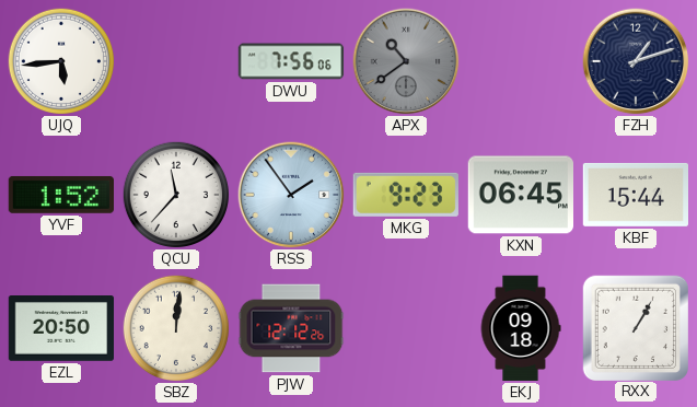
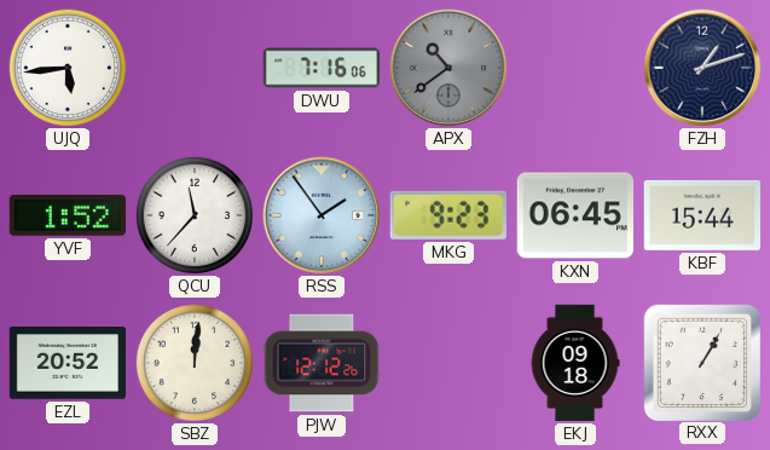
DWU: 7:56 -> 7:16 (322, 68)
EZL: 20:50 -> 20:52 (66, 364)
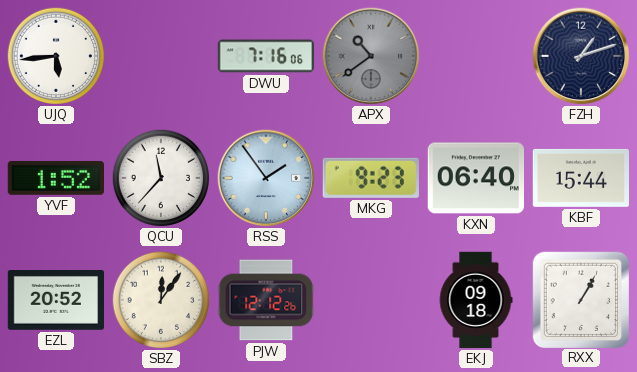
KXN: 06:45 -> 06:40 (475, 178)
SBZ: 12:01 -> 12:06 (160, 299)
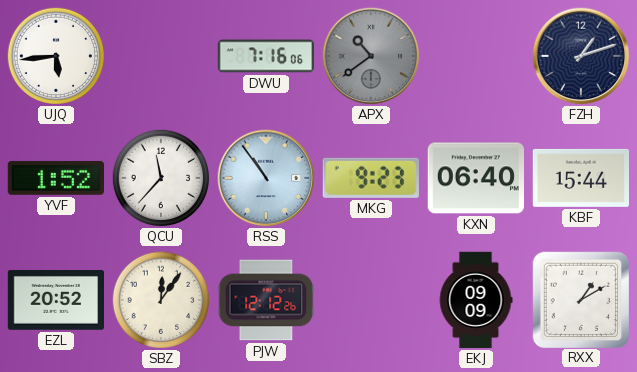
RSS: 1:54 -> 10:54 (266, 178)
EKJ: 09:18 -> 09:09 (476, 300)
RXX: 1:05 -> 1:10 (580, 299)
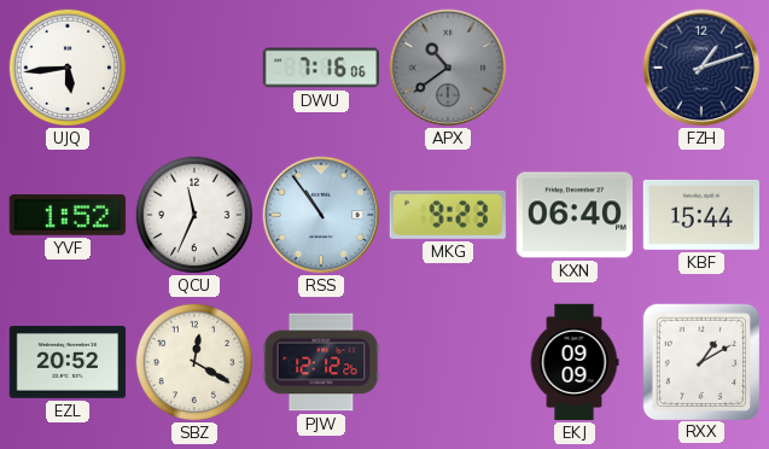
QCU: 11:37 -> 11:34 (193, 214)
SBZ: 12:06 -> 12:20 (193, 361)
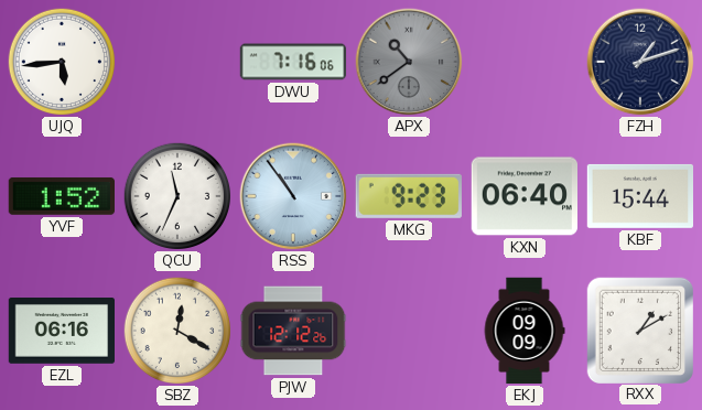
EZL: 20:52 -> 06:16 (61, 332)
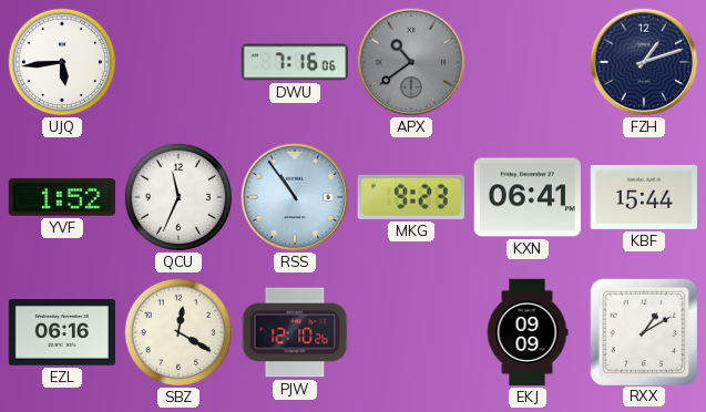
KXN: 06:40 -> 06:41 (526, 197)
PJW: 12:12 -> 12:10 (295, 332)
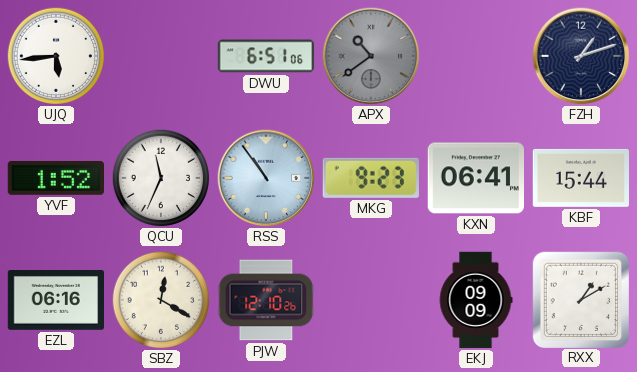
DWU: 7:16 -> 6:51 (266, 56)
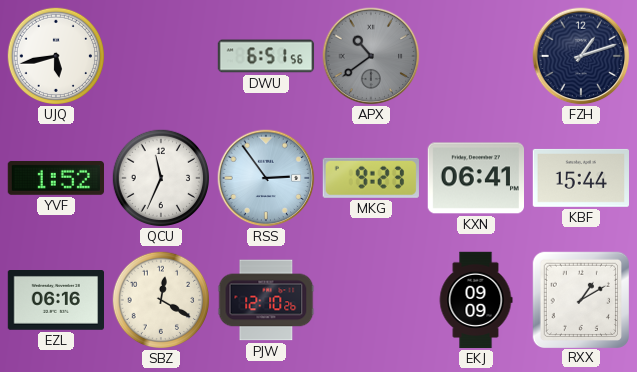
UJQ: 5:44 -> 5:43 (55, 55)
DWU: 6:51:06 -> 6:51:56 (266, 56)
RSS: 10:54 -> 2:54 (266, 178)
